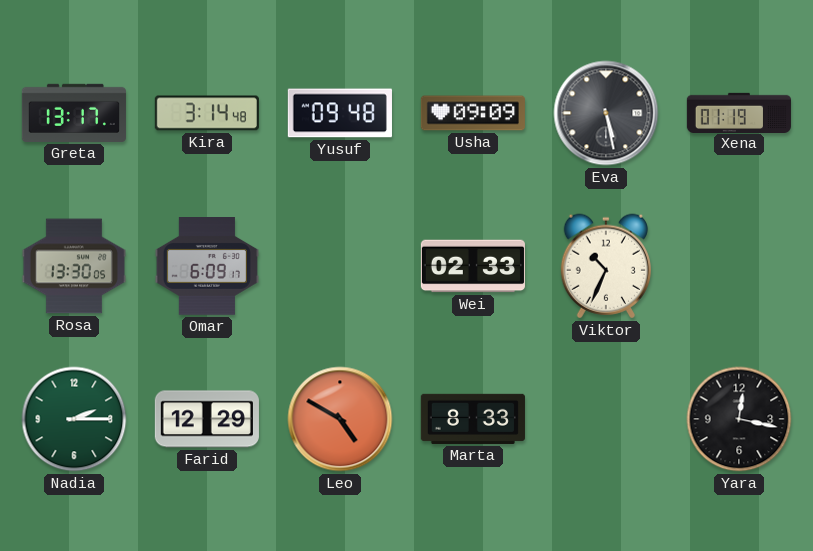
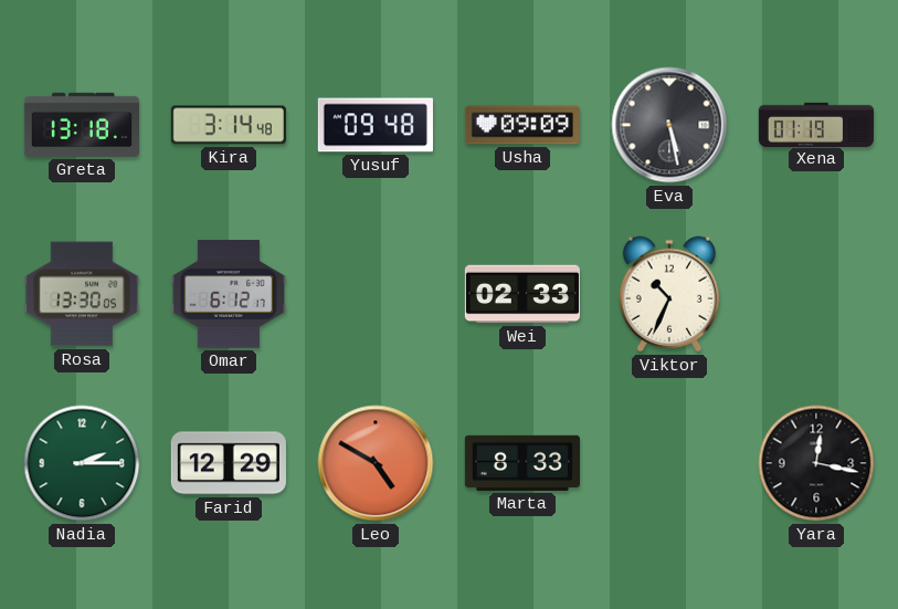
Greta: 13:17 -> 13:18 (82, 125)
Omar: 6:09 -> 6:12 (229, 295)
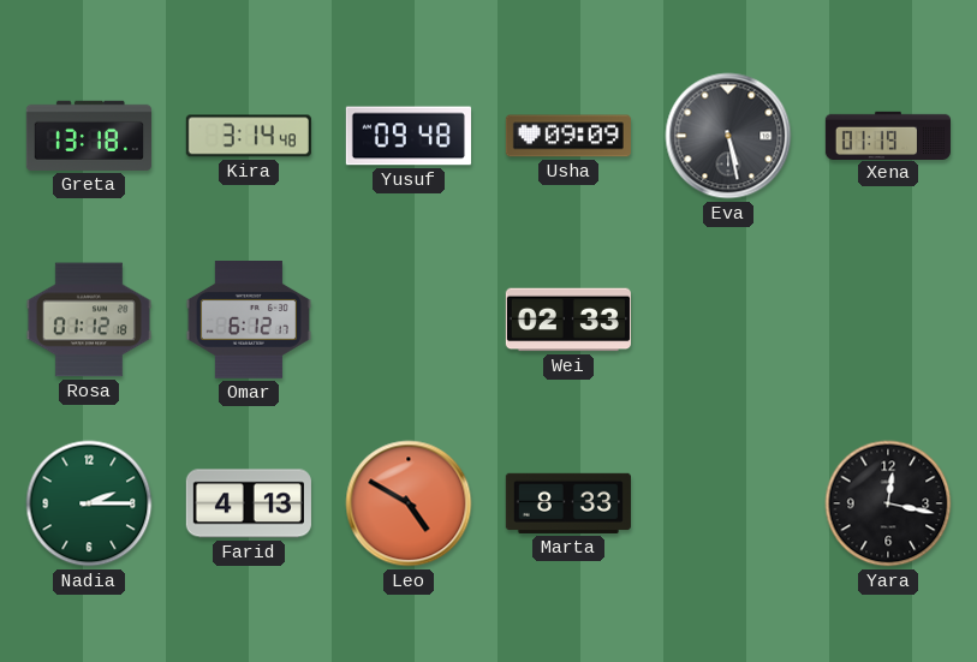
Rosa: 13:30 -> 01:12 (89, 320)
Viktor: 10:34 -> none (668, 294)
Farid: 12:29 -> 4:13 (249, 503)
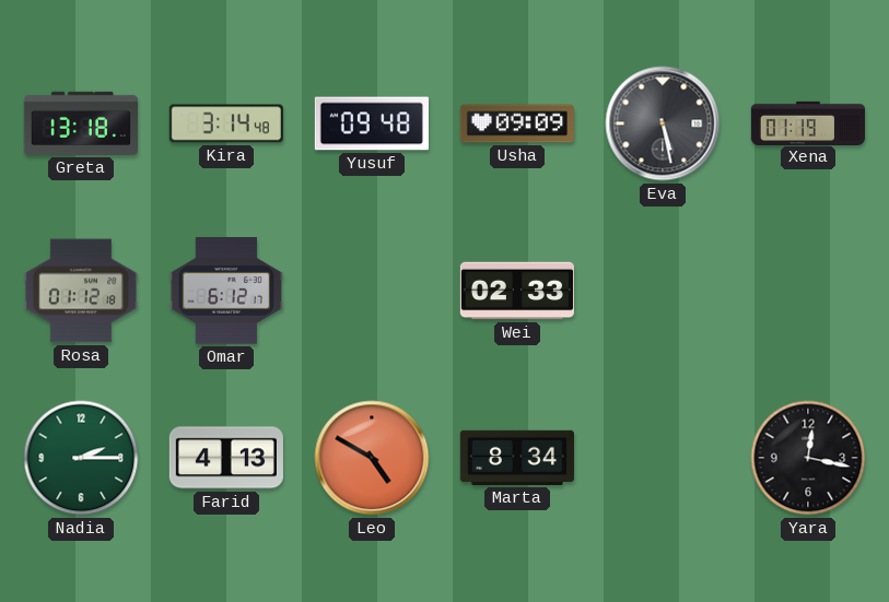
Marta: 8:33 -> 8:34 (517, 458)
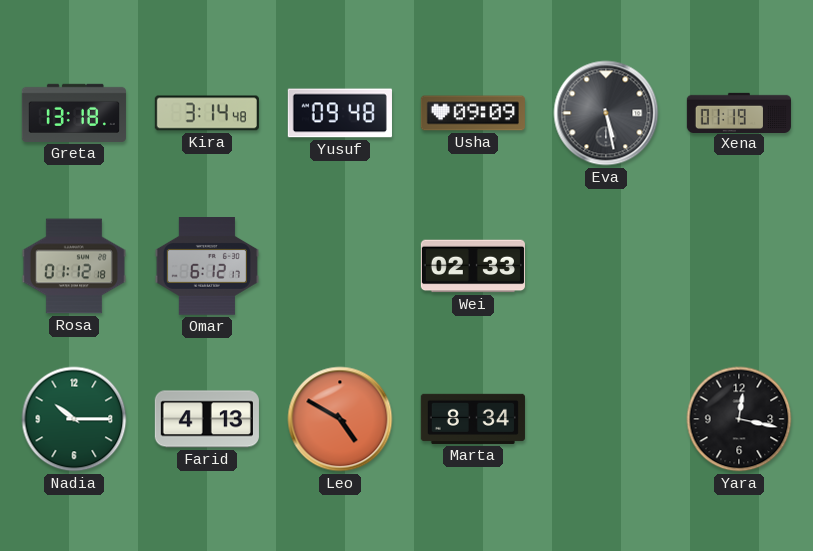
Nadia: 2:15 -> 10:15 (74, 419)
